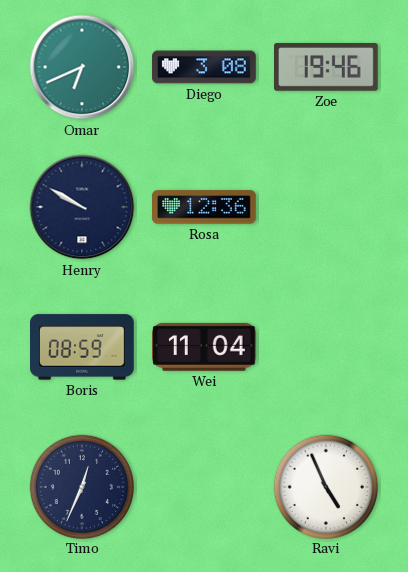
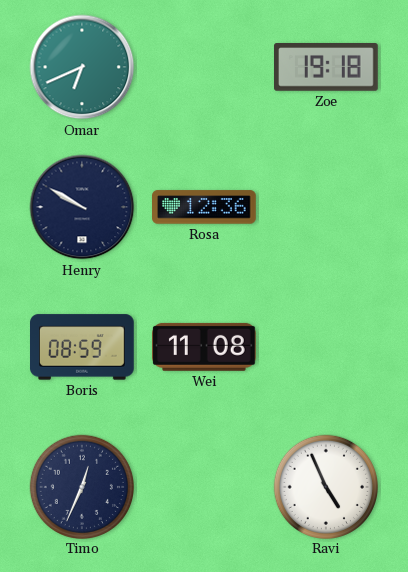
Diego: 3:08 -> none (204, 67)
Zoe: 19:46 -> 19:18 (327, 67)
Wei: 11:04 -> 11:08 (205, 347)
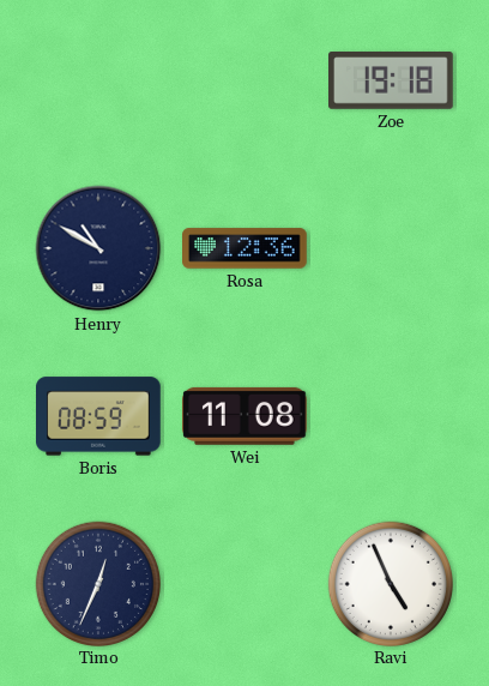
Omar: 6:41 -> none (82, 67)
Henry: 9:50 -> 10:50 (98, 248)
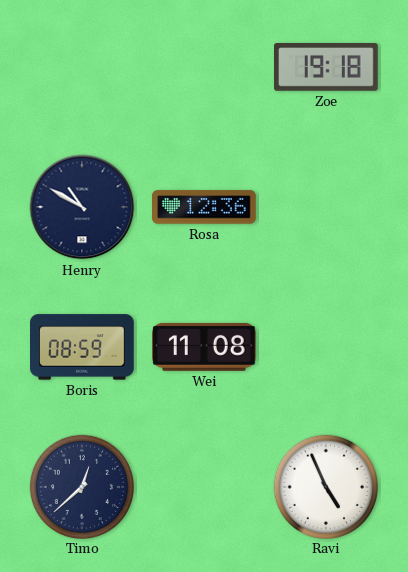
Timo: 12:34 -> 12:38 (81, 486)
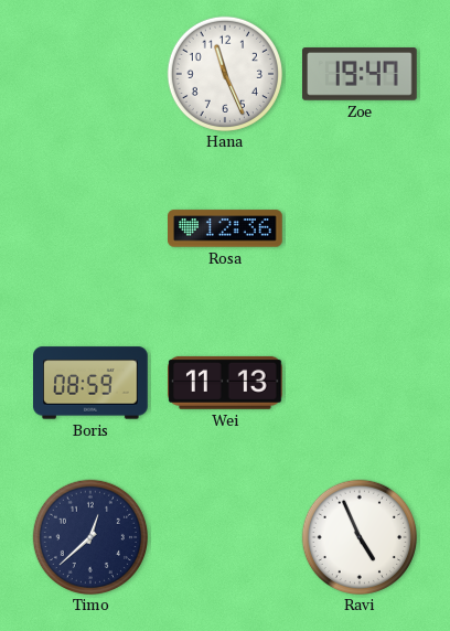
Hana: none -> 11:26 (224, 73)
Zoe: 19:18 -> 19:47 (361, 74)
Henry: 10:50 -> none (82, 207)
Wei: 11:08 -> 11:13 (226, 383)
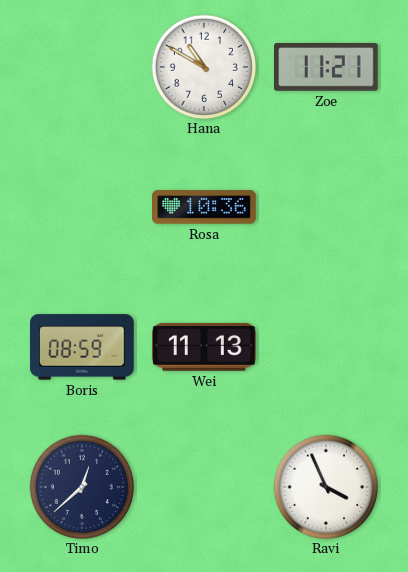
Hana: 11:26 -> 10:50 (203, 66)
Zoe: 19:47 -> 11:21 (327, 67)
Rosa: 12:36 -> 10:36 (204, 207)
Ravi: 4:56 -> 3:56 (325, 486)
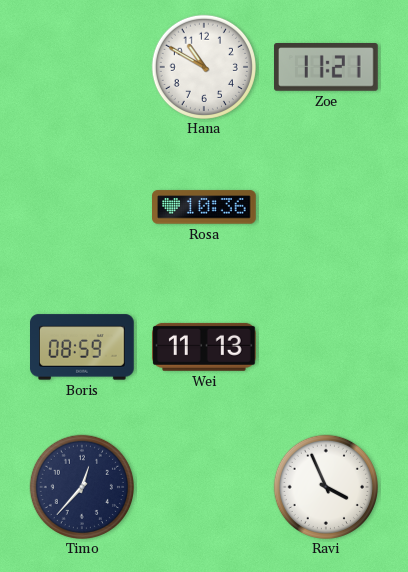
Timo: 12:38 -> 12:37 (81, 486)
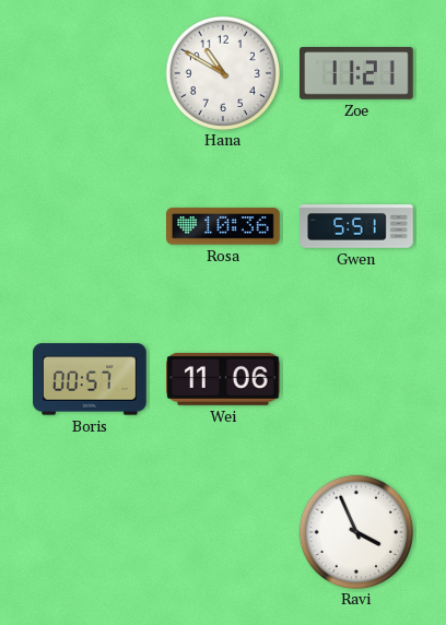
Gwen: none -> 5:51 (356, 226)
Boris: 08:59 -> 00:57 (91, 379)
Wei: 11:13 -> 11:06 (224, 379)
Timo: 12:37 -> none (81, 486)
